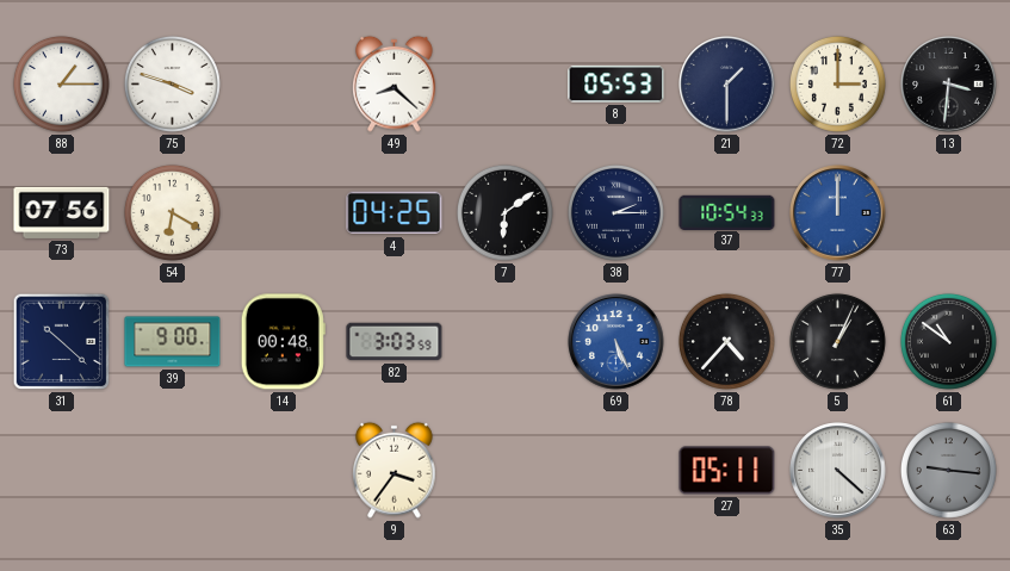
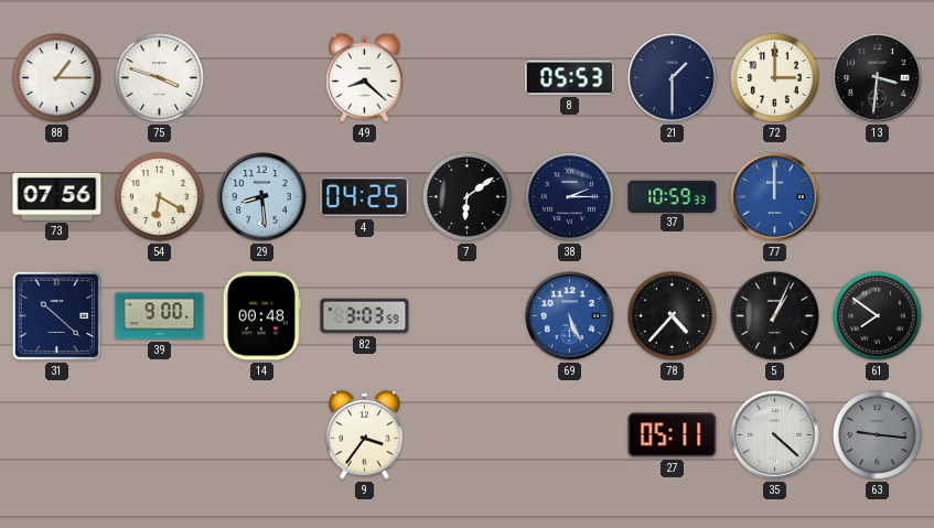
29: none -> 8:29 (262, 197)
37: 10:54 -> 10:59 (673, 196)
61: 10:51 -> 7:51 (877, 315)
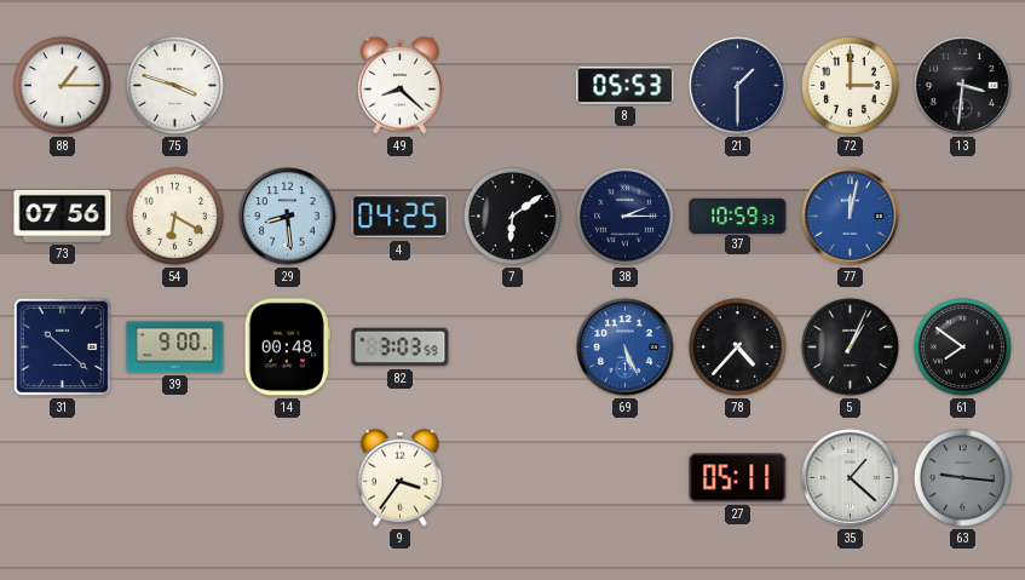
77: 12:00 -> 12:02 (851, 217)
35: 4:22 -> 1:22 (851, 478)
